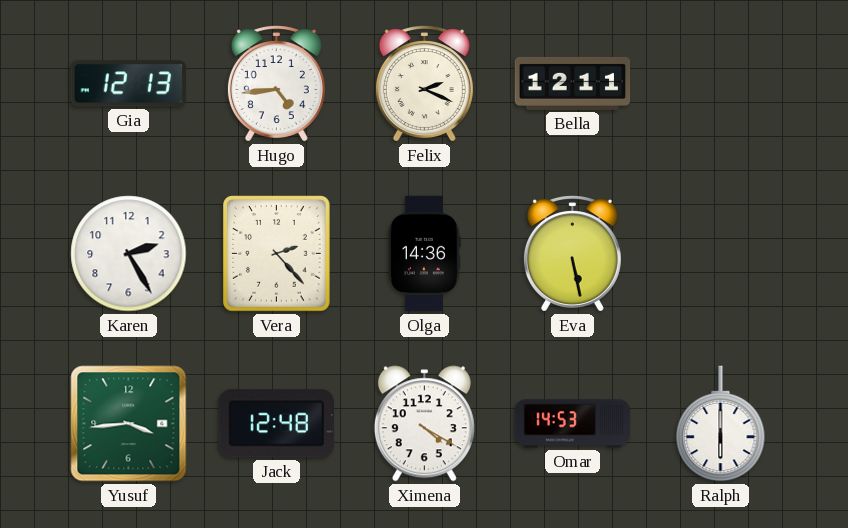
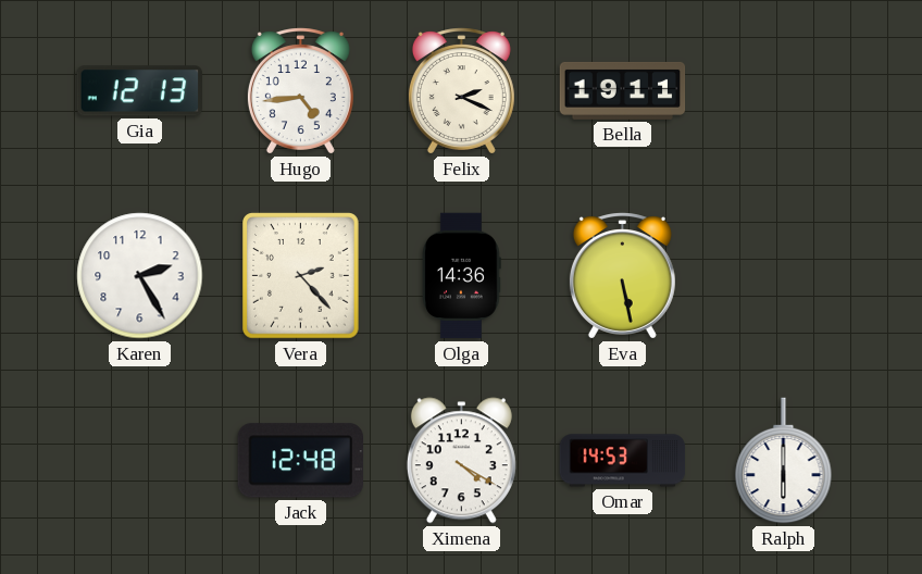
Bella: 12:11 -> 19:11 (623, 90)
Yusuf: 3:44 -> none (129, 424)
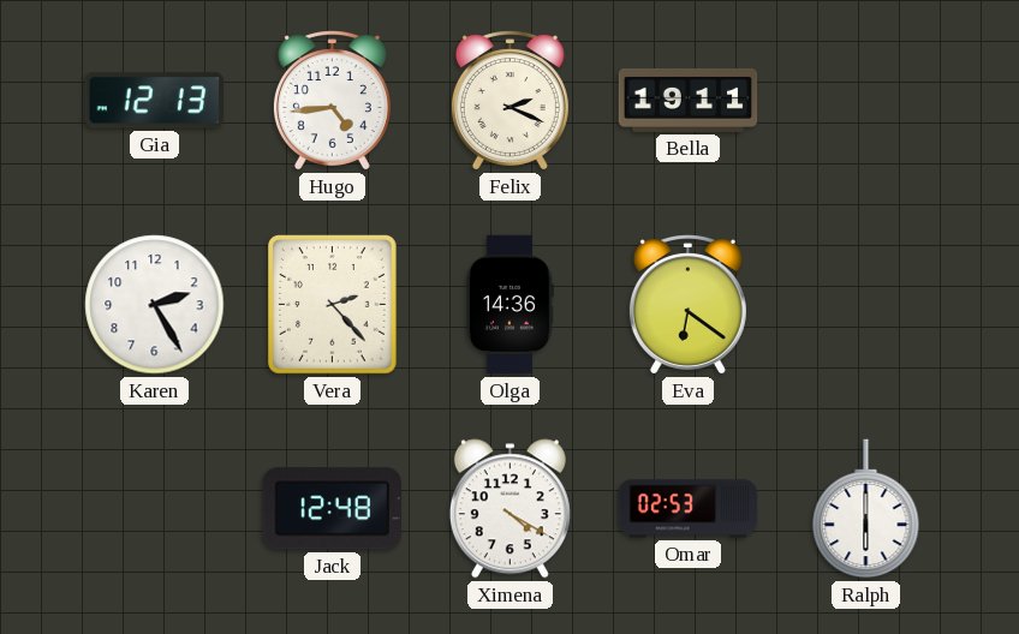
Eva: 5:28 -> 6:21 (687, 305)
Omar: 14:53 -> 02:53 (689, 509)
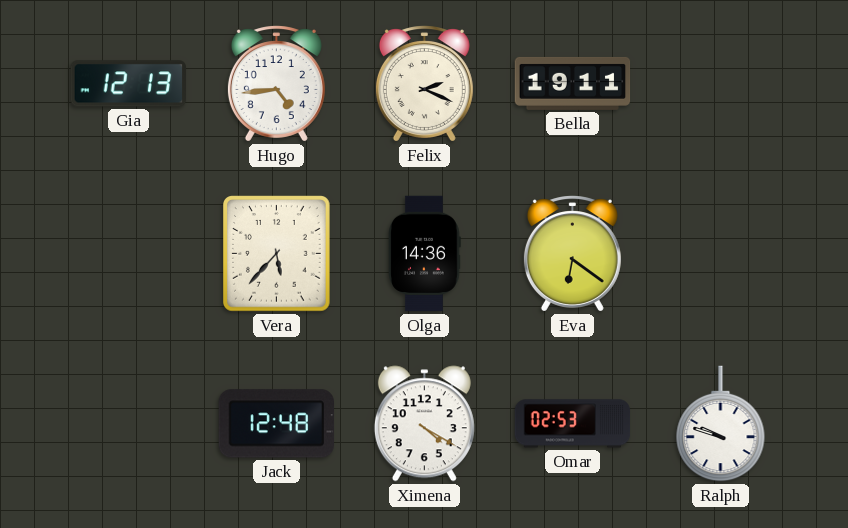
Karen: 2:25 -> none (155, 305)
Vera: 2:23 -> 5:37 (277, 254)
Ralph: 6:00 -> 9:48 (721, 424)
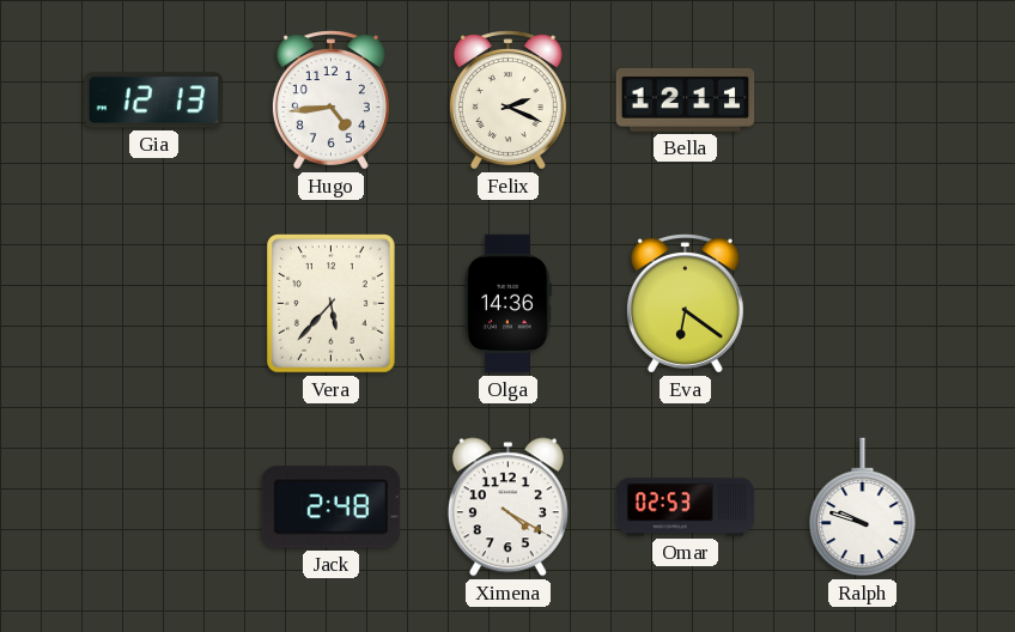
Bella: 19:11 -> 12:11 (686, 99)
Jack: 12:48 -> 2:48 (330, 508)
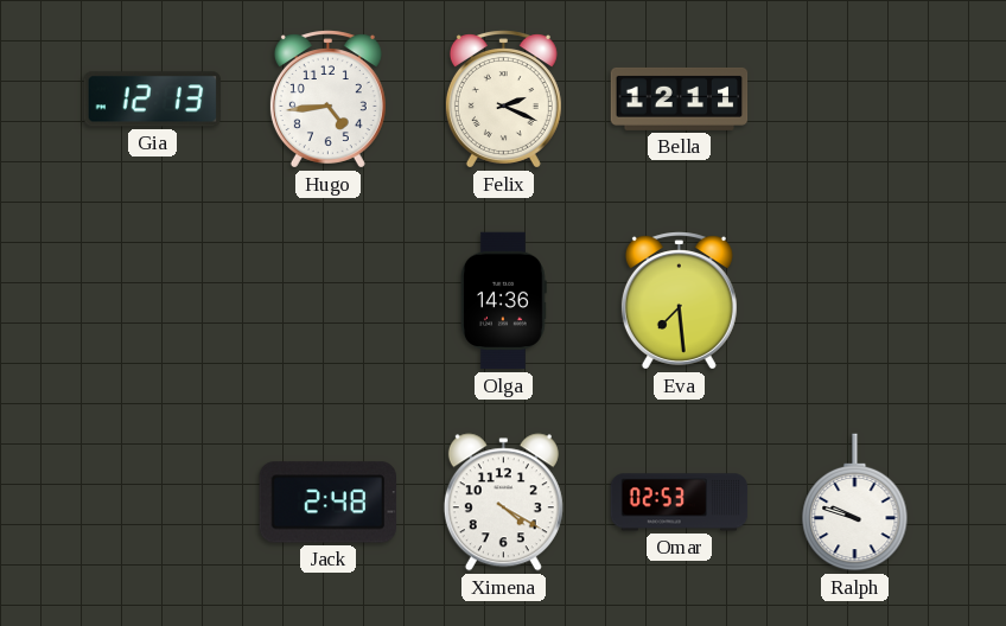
Vera: 5:37 -> none (332, 304)
Eva: 6:21 -> 7:29 (679, 301)
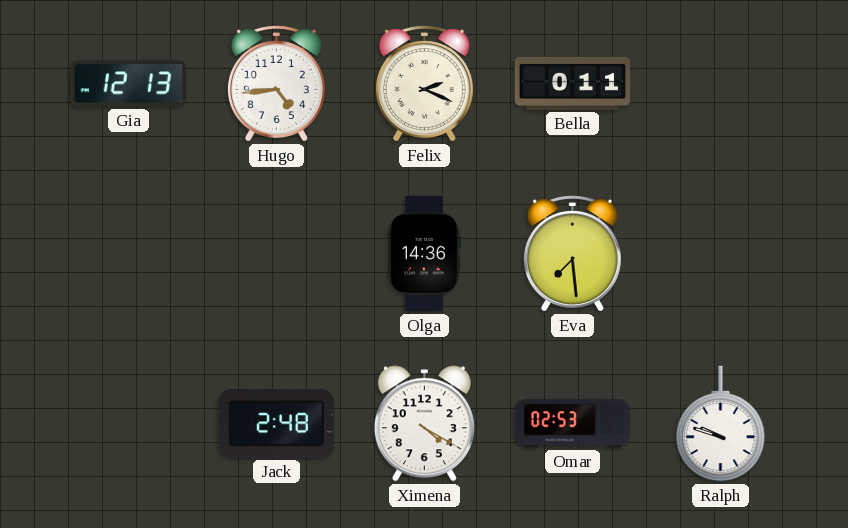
Bella: 12:11 -> 0:11 (573, 83)
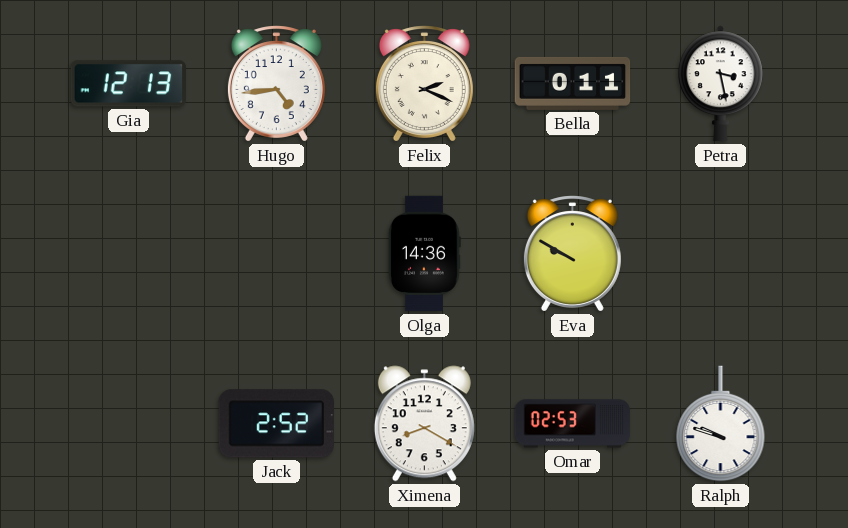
Petra: none -> 3:28 (721, 84)
Eva: 7:29 -> 9:50 (572, 254)
Jack: 2:48 -> 2:52 (276, 424)
Ximena: 4:20 -> 8:20 (424, 424)
